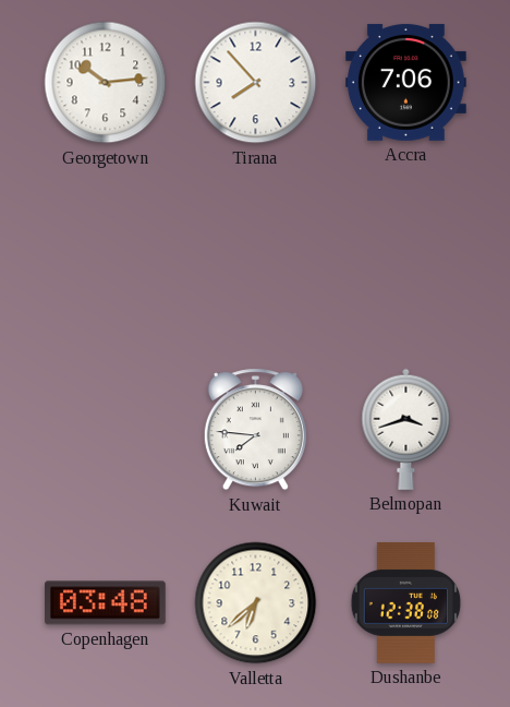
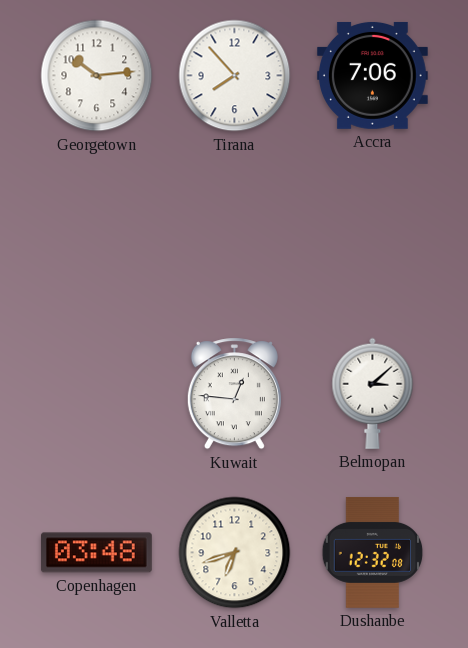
Kuwait: 7:46 -> 12:46 (234, 394)
Belmopan: 3:42 -> 3:08 (373, 393)
Valletta: 6:38 -> 6:42 (235, 553)
Dushanbe: 12:38 -> 12:32 (373, 553)
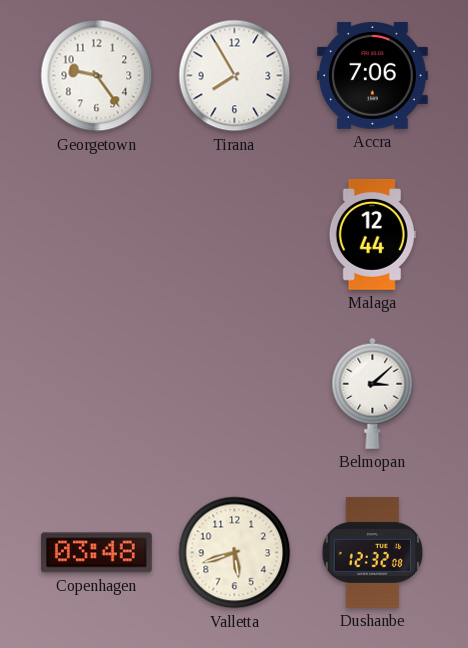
Georgetown: 10:14 -> 9:24 (97, 76)
Tirana: 7:53 -> 7:55 (235, 76)
Malaga: none -> 12:44 (372, 234)
Kuwait: 12:46 -> none (234, 394)
Valletta: 6:42 -> 5:42 (235, 553)
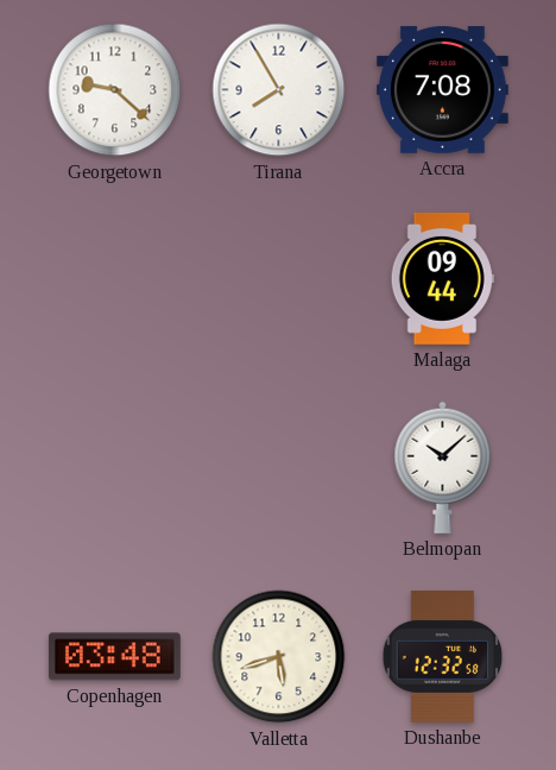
Georgetown: 9:24 -> 9:22 (115, 90)
Accra: 7:06 -> 7:08 (442, 89)
Malaga: 12:44 -> 09:44 (442, 278)
Belmopan: 3:08 -> 10:08 (443, 467)
Dushanbe: 12:32:08 -> 12:32:58 (443, 657)
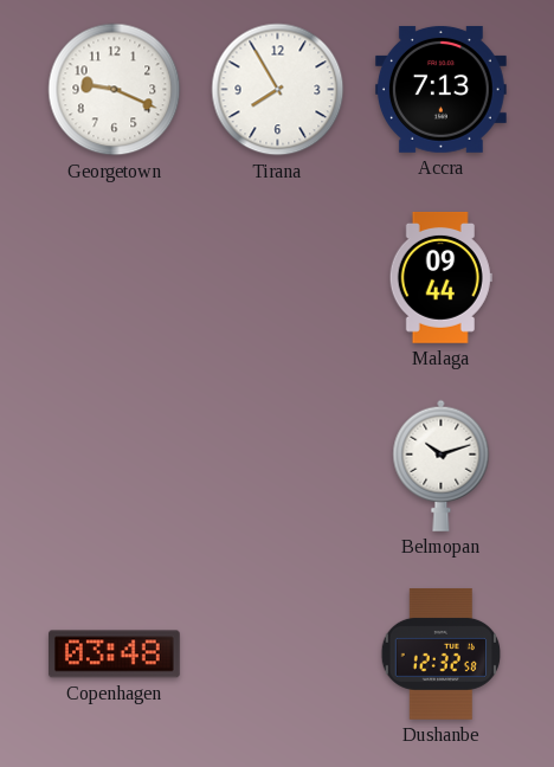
Georgetown: 9:22 -> 9:19 (115, 90)
Accra: 7:08 -> 7:13 (440, 89)
Belmopan: 10:08 -> 10:12 (442, 465)
Valletta: 5:42 -> none (279, 657)
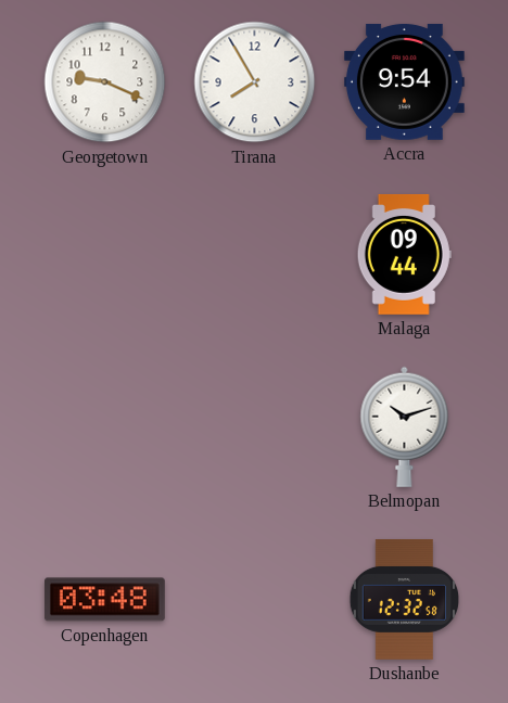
Accra: 7:13 -> 9:54 (404, 81)
